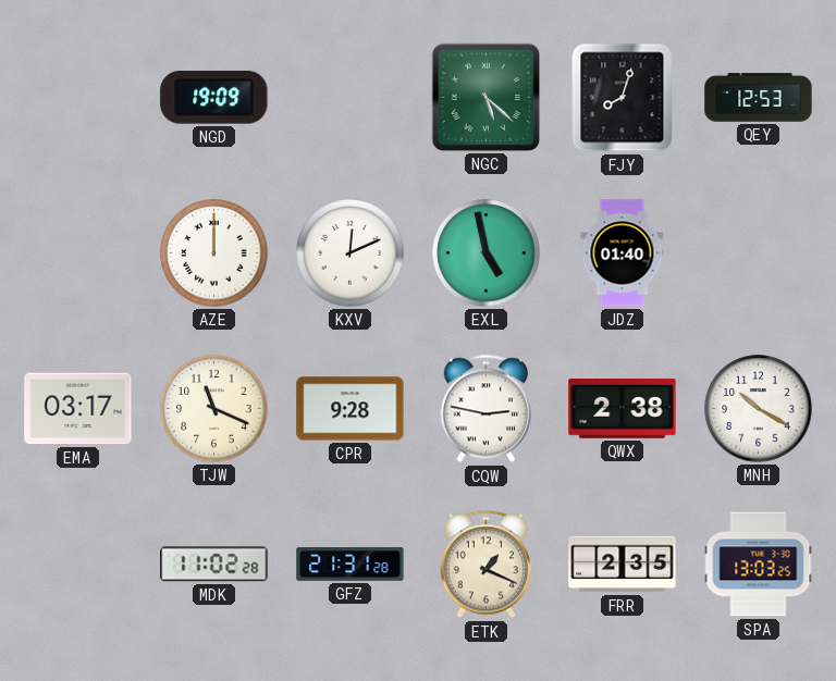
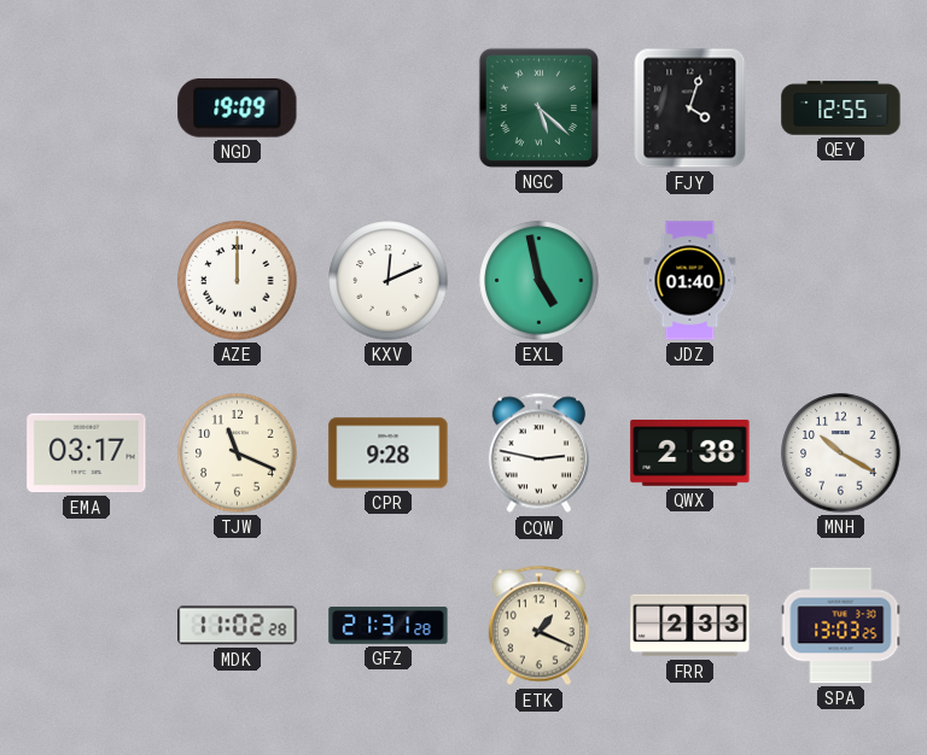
FJY: 8:03 -> 4:03 (690, 109)
QEY: 12:53 -> 12:55 (841, 109)
FRR: 2:35 -> 2:33 (690, 626)
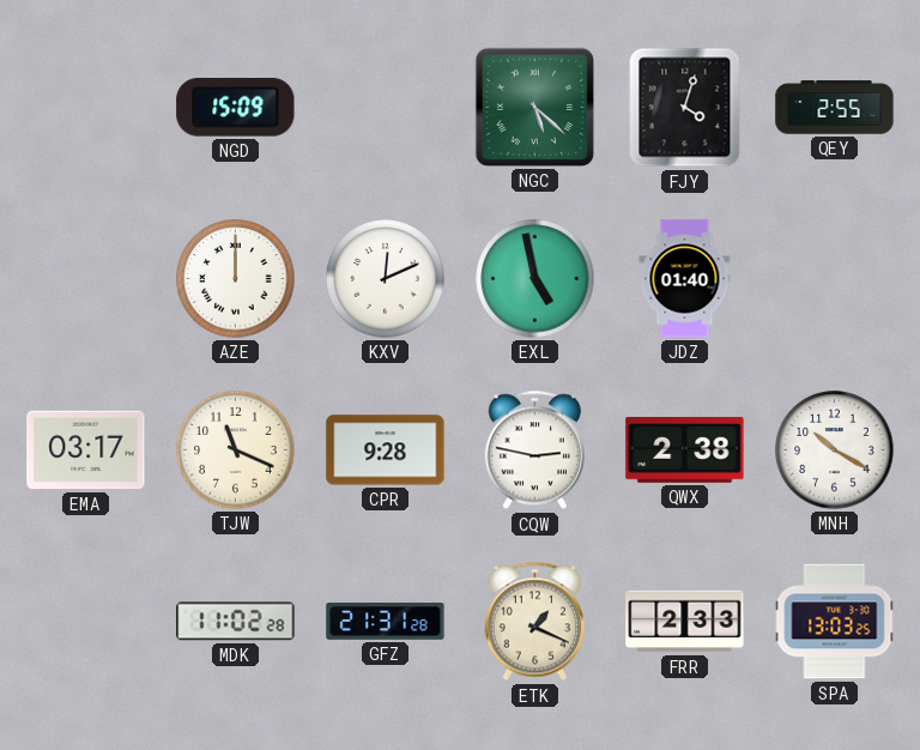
NGD: 19:09 -> 15:09 (236, 108)
QEY: 12:55 -> 2:55 (835, 108)
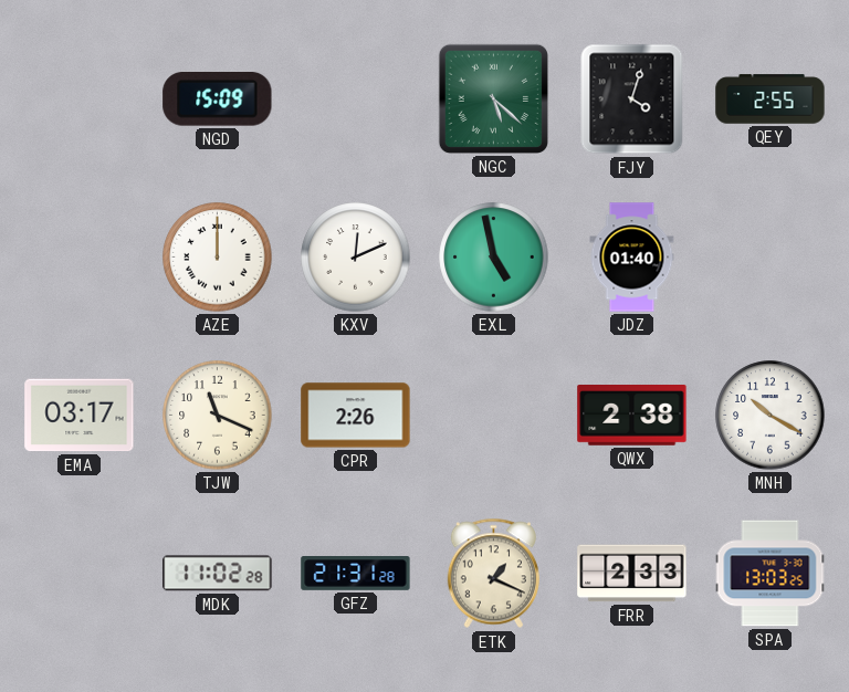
CPR: 9:28 -> 2:26 (356, 416)
CQW: 2:47 -> none (534, 450)
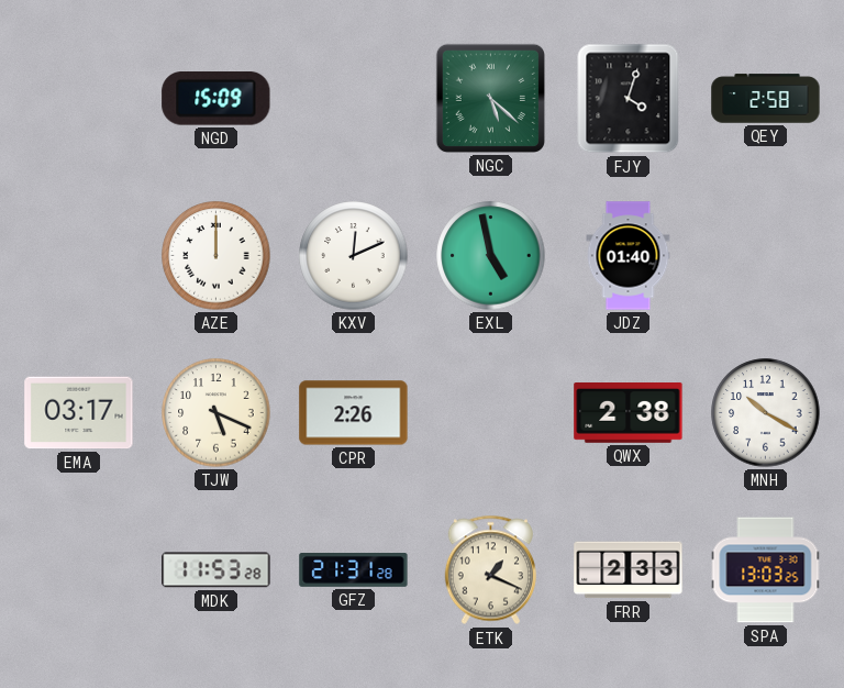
QEY: 2:55 -> 2:58 (766, 99)
TJW: 11:19 -> 5:19 (216, 413)
MDK: 11:02 -> 11:53 (216, 570)
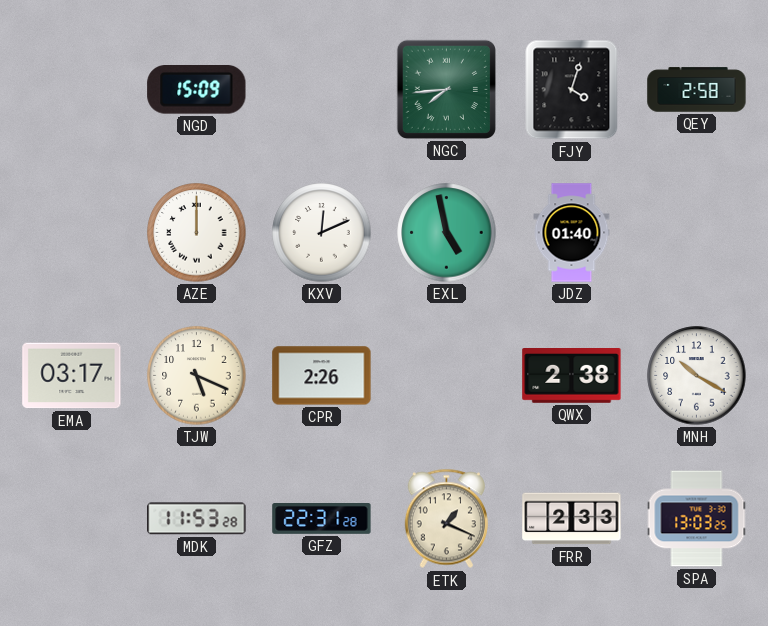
NGC: 5:22 -> 7:44 (446, 89)
GFZ: 21:31 -> 22:31 (322, 519)
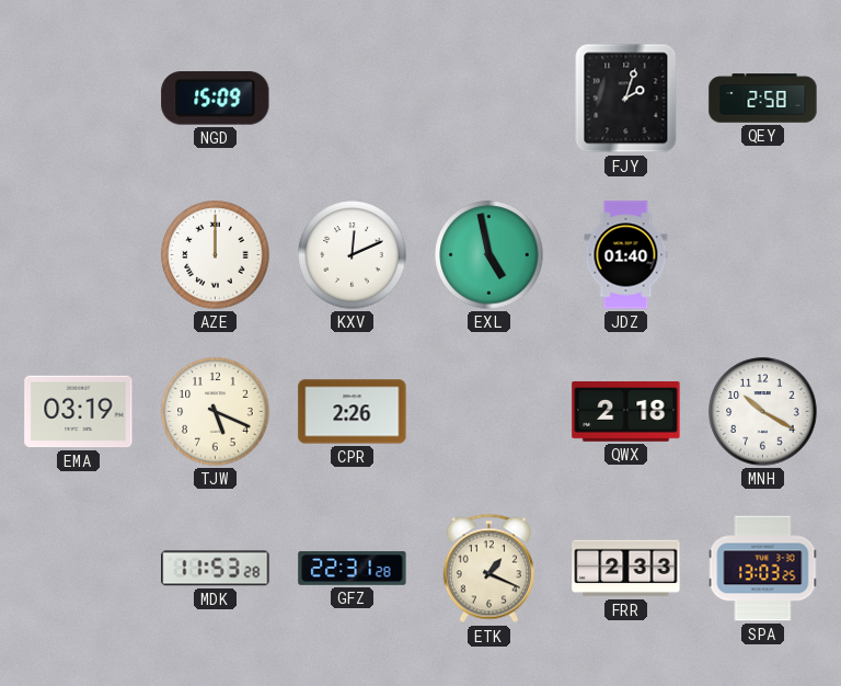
NGC: 7:44 -> none (446, 89)
FJY: 4:03 -> 2:03 (626, 99)
EMA: 03:17 -> 03:19 (79, 412)
QWX: 2:38 -> 2:18 (626, 412)
